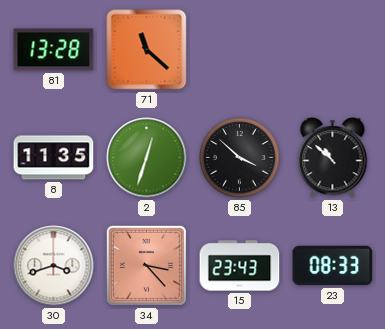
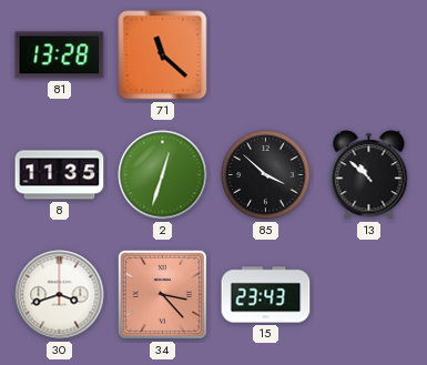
23: 08:33 -> none (333, 266)
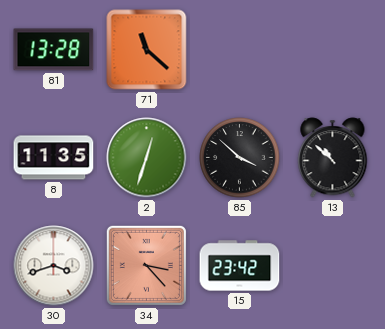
15: 23:43 -> 23:42 (240, 266)
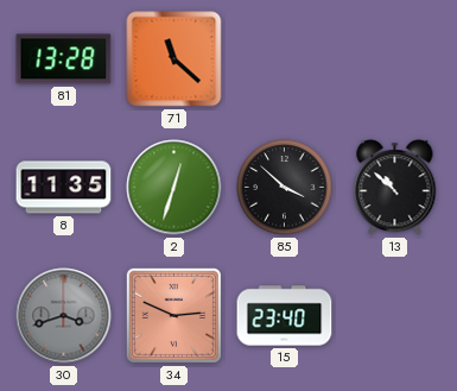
30 dial: white -> grey (64, 316)
34: 3:23 -> 2:49 (173, 315)
15: 23:42 -> 23:40 (285, 316)
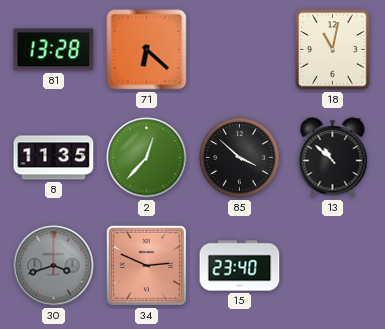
71: 11:22 -> 6:22 (147, 50)
18: none -> 11:02 (333, 50)
2: 12:33 -> 12:37 (147, 158)
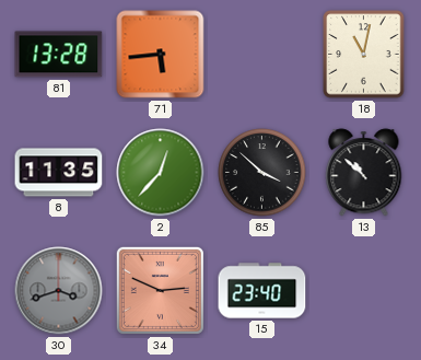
71: 6:22 -> 5:44 (161, 55)
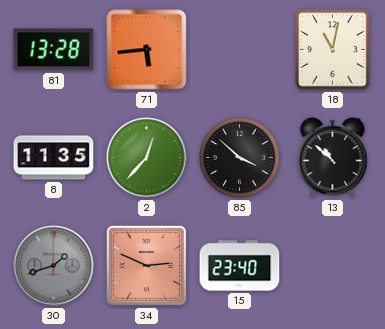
30: 3:42 -> 1:42 (54, 266)
